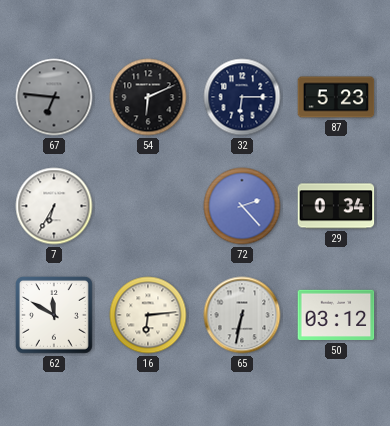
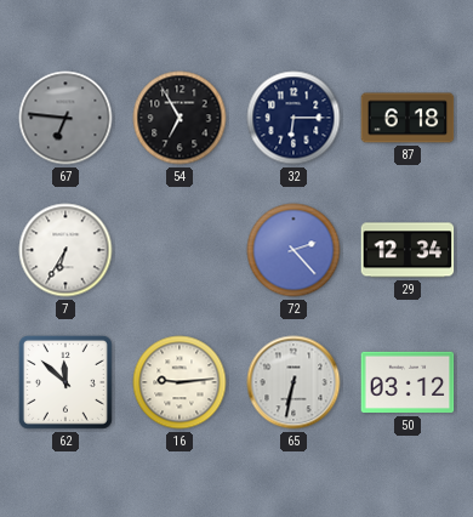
54: 6:11 -> 6:55 (179, 118)
87: 5:23 -> 6:18 (408, 118)
29: 0:34 -> 12:34 (408, 250)
62: 11:50 -> 11:52 (65, 382)
16: 6:14 -> 9:14 (179, 382)
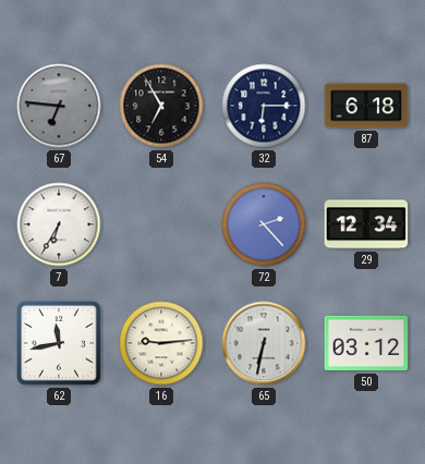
62: 11:52 -> 11:43 (59, 343)
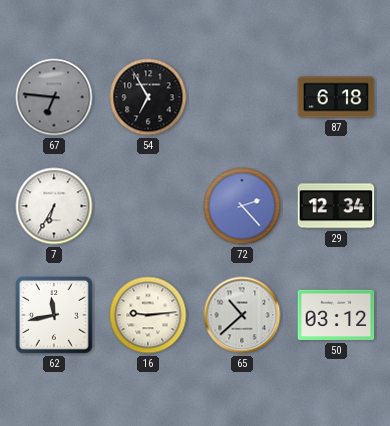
32: 6:15 -> none (264, 106)
65: 6:32 -> 10:38 (242, 315)
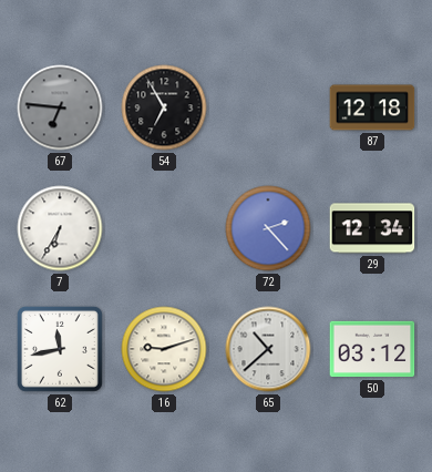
87: 6:18 -> 12:18 (372, 107)
16: 9:14 -> 9:12 (164, 349)
